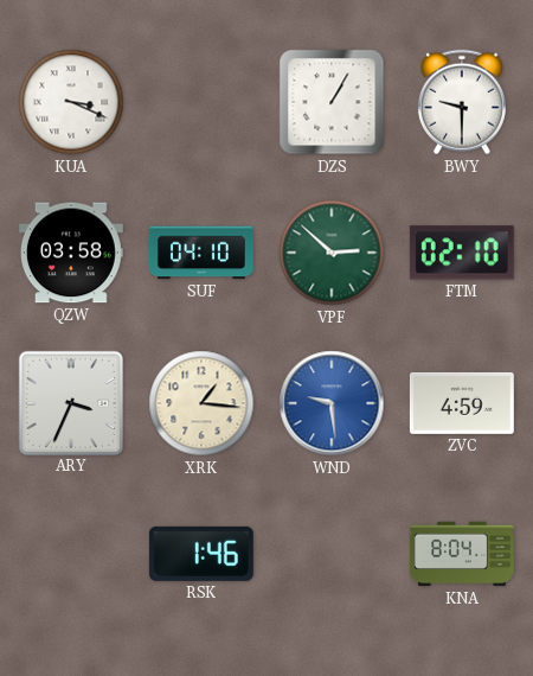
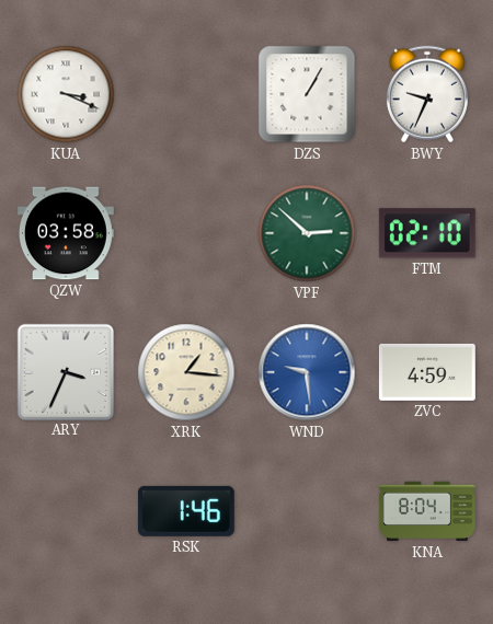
BWY: 9:30 -> 9:34 (427, 94)
SUF: 04:10 -> none (201, 253)
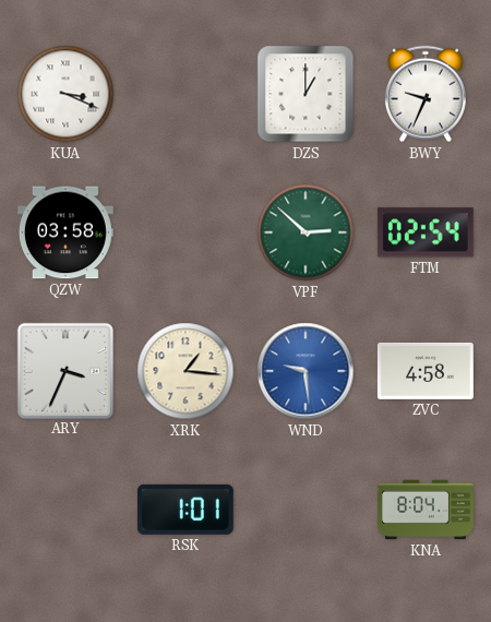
DZS: 1:05 -> 1:00 (306, 94)
FTM: 02:10 -> 02:54 (426, 232)
ZVC: 4:59 -> 4:58 (426, 371)
RSK: 1:46 -> 1:01 (185, 510)
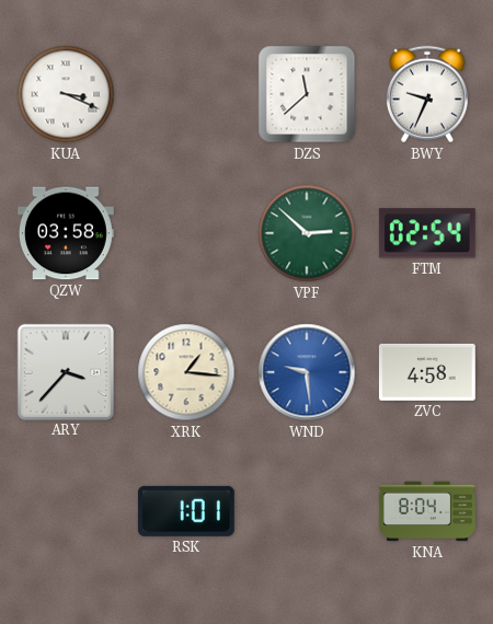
DZS: 1:00 -> 11:38 (307, 94)
ARY: 3:34 -> 3:37 (65, 371)
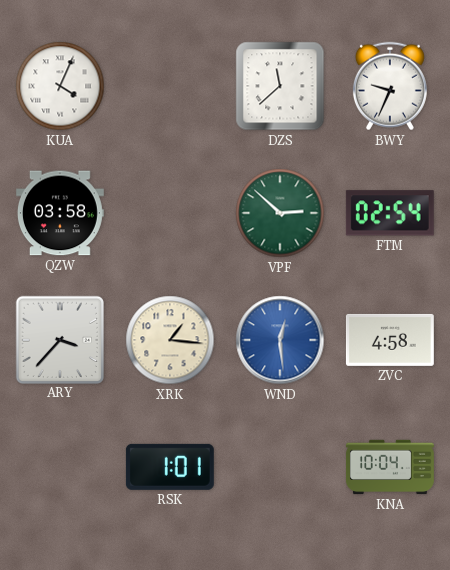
KUA: 3:19 -> 4:04 (60, 86)
WND: 9:29 -> 12:29 (280, 340)
KNA: 8:04 -> 10:04 (390, 467)
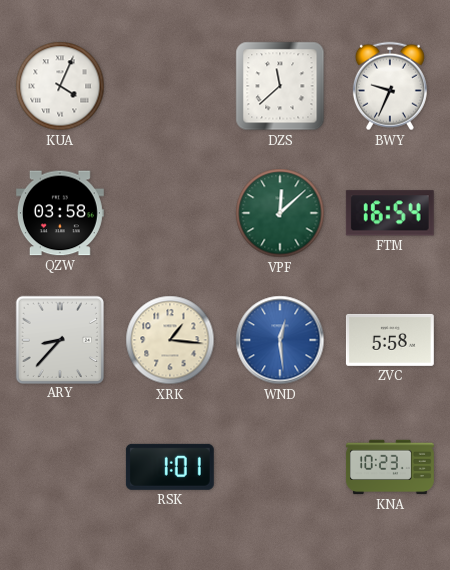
VPF: 2:52 -> 12:08 (280, 213)
FTM: 02:54 -> 16:54 (390, 213)
ARY: 3:37 -> 8:37 (59, 339)
ZVC: 4:58 -> 5:58 (390, 340)
KNA: 10:04 -> 10:23 (390, 467)
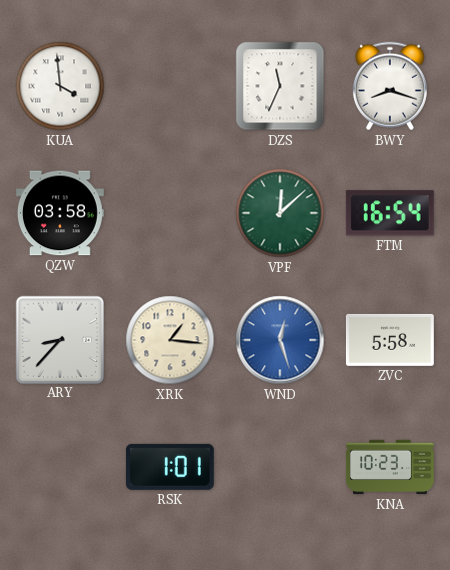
KUA: 4:04 -> 3:59 (60, 86)
DZS: 11:38 -> 11:34 (280, 86)
BWY: 9:34 -> 8:18 (390, 86)
WND: 12:29 -> 12:27 (280, 340)
